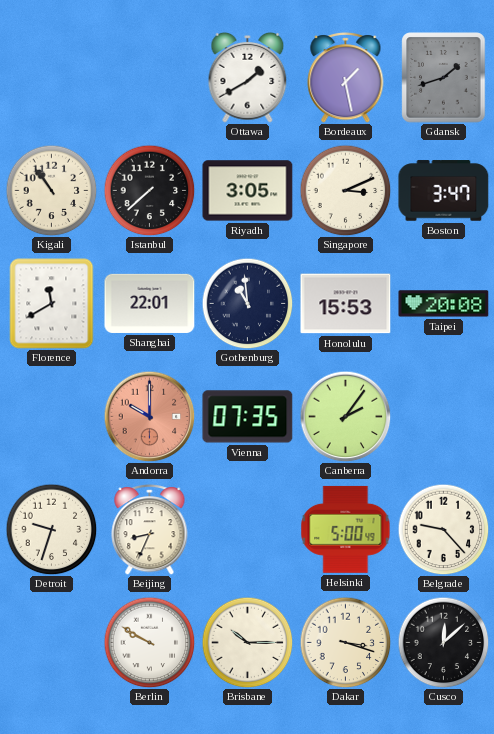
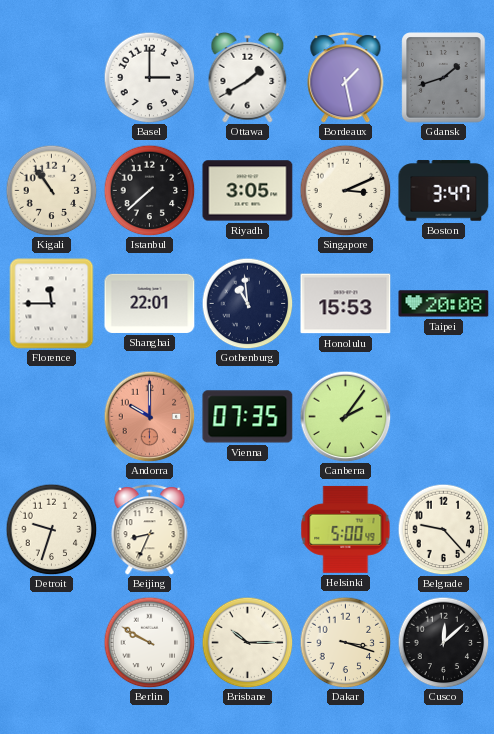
Basel: none -> 3:00 (149, 77)
Florence: 11:40 -> 11:45 (52, 304)
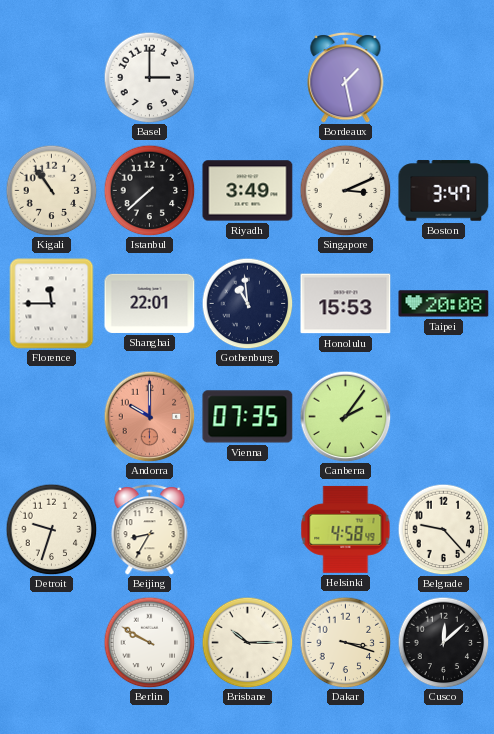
Ottawa: 1:40 -> none (248, 77)
Gdansk: 1:42 -> none (444, 78)
Riyadh: 3:05 -> 3:49 (248, 191)
Beijing: 8:34 -> 8:35 (150, 530)
Helsinki: 5:00 -> 4:58 (346, 529)
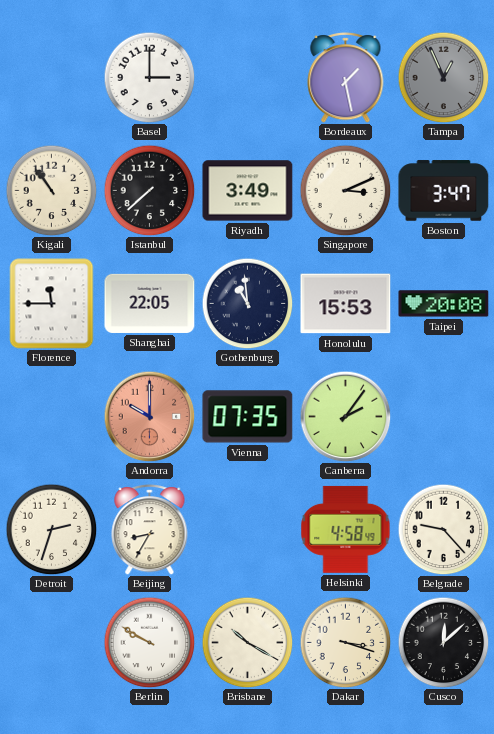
Tampa: none -> 12:56 (443, 77)
Shanghai: 22:01 -> 22:05 (150, 303)
Detroit: 9:33 -> 2:33 (51, 529)
Brisbane: 10:15 -> 10:20 (247, 642)
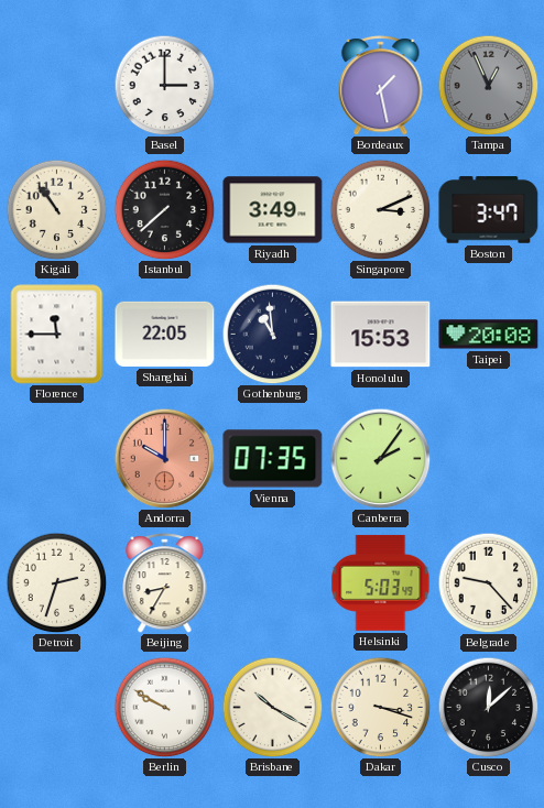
Helsinki: 4:58 -> 5:03 (381, 582)
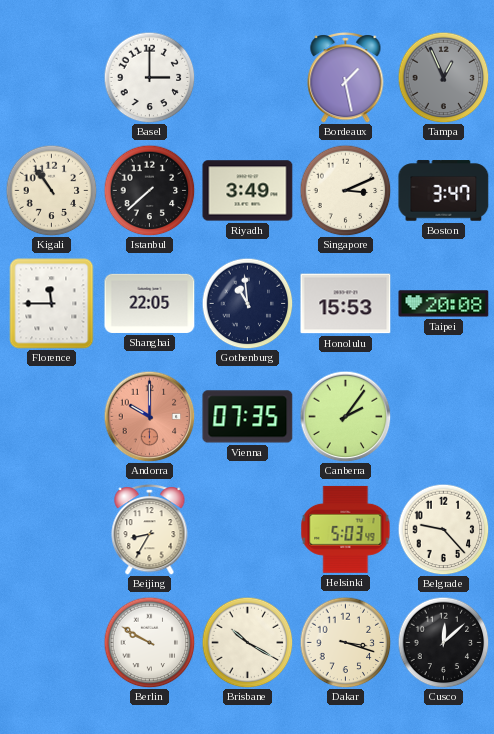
Detroit: 2:33 -> none (56, 582)
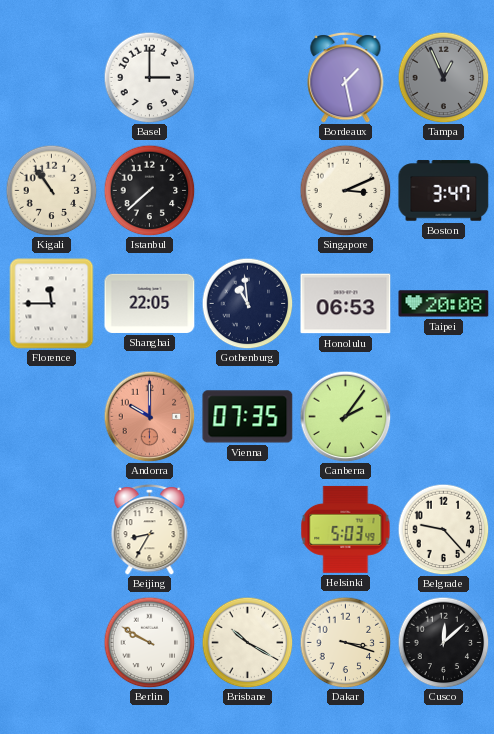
Riyadh: 3:49 -> none (248, 191)
Honolulu: 15:53 -> 06:53 (346, 304)
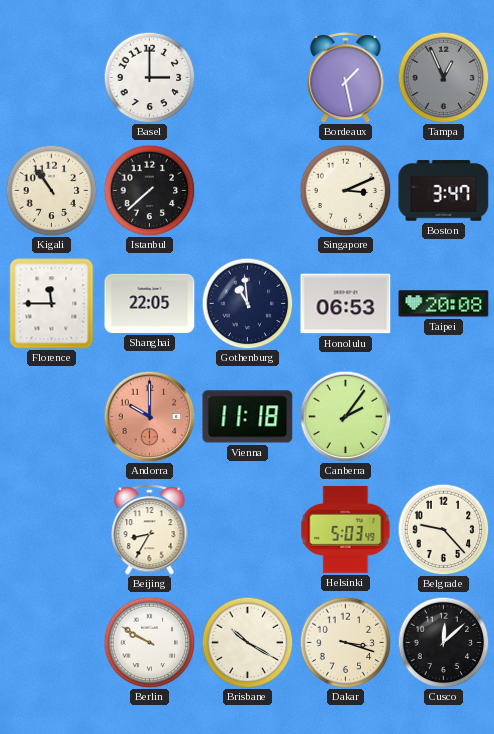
Vienna: 07:35 -> 11:18 (248, 417)
